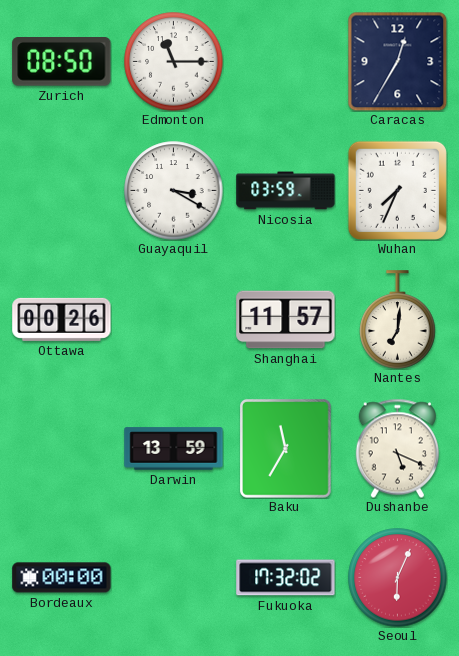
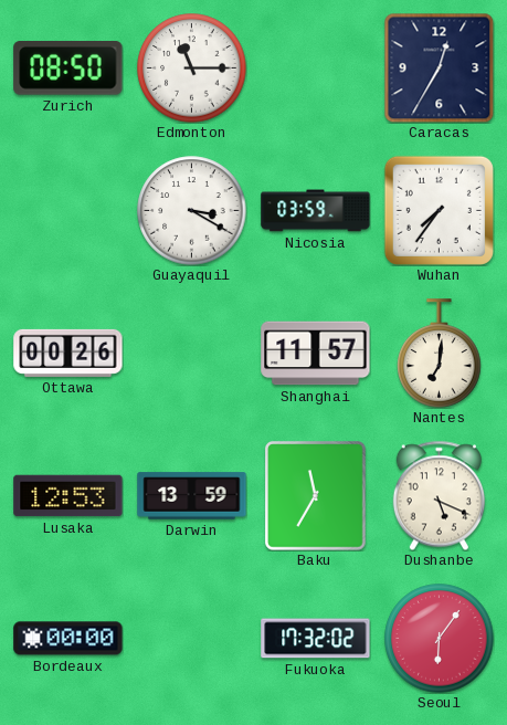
Wuhan: 7:34 -> 7:36 (439, 210)
Lusaka: none -> 12:53 (68, 496)
Seoul: 6:04 -> 6:06 (440, 639)
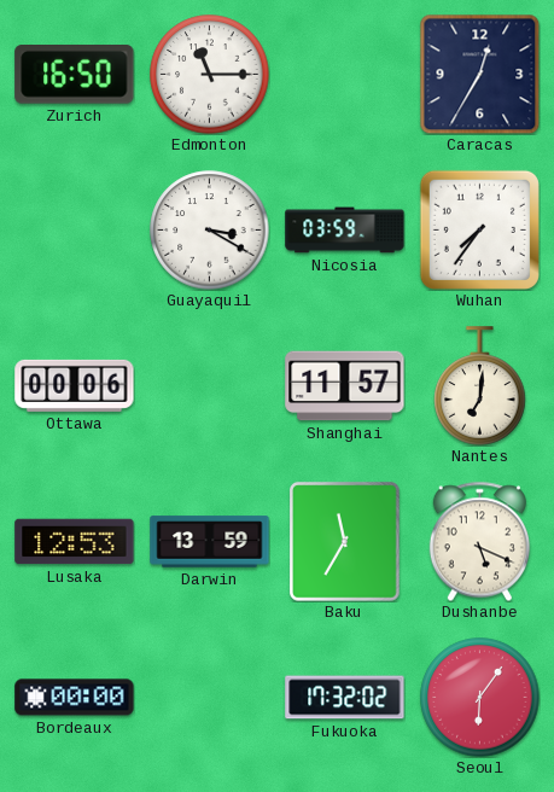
Zurich: 08:50 -> 16:50 (75, 75)
Ottawa: 00:26 -> 00:06 (75, 385)
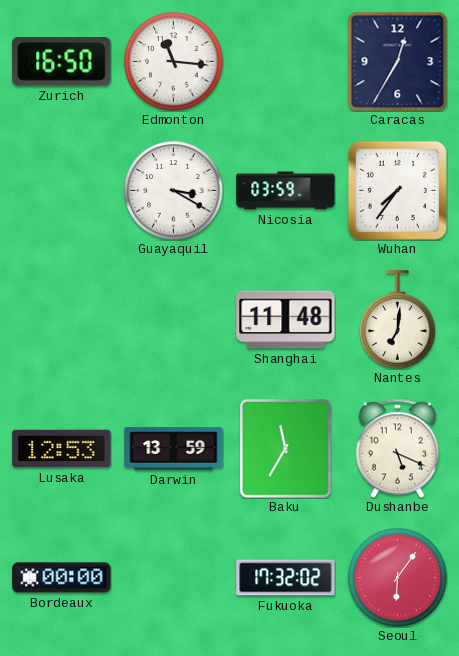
Edmonton: 11:15 -> 11:16 (174, 62)
Ottawa: 00:06 -> none (75, 385)
Shanghai: 11:57 -> 11:48 (286, 320)
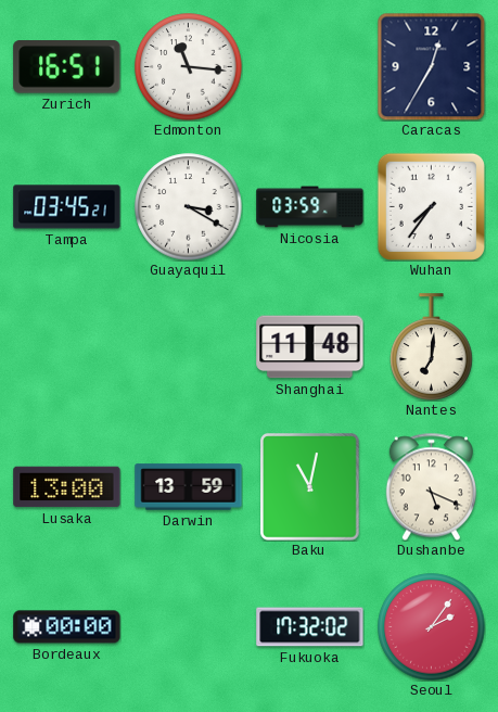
Zurich: 16:50 -> 16:51 (67, 67)
Tampa: none -> 03:45 (67, 207)
Lusaka: 12:53 -> 13:00 (67, 487)
Baku: 11:35 -> 11:02 (310, 487)
Seoul: 6:06 -> 2:06 (432, 627)
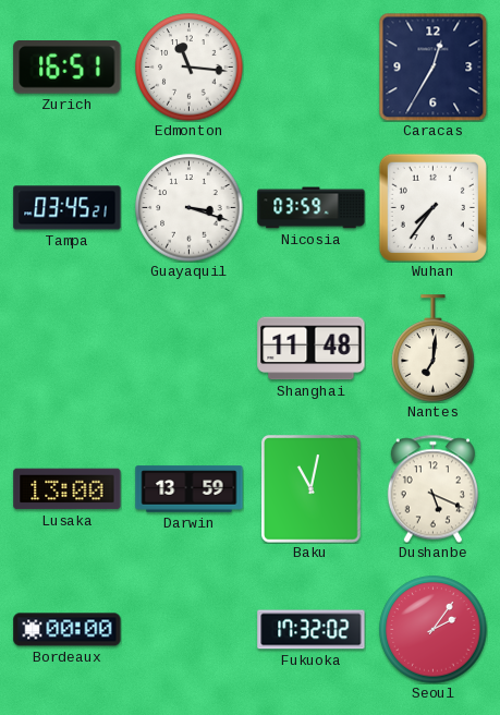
Guayaquil: 3:20 -> 3:18 (190, 208)
